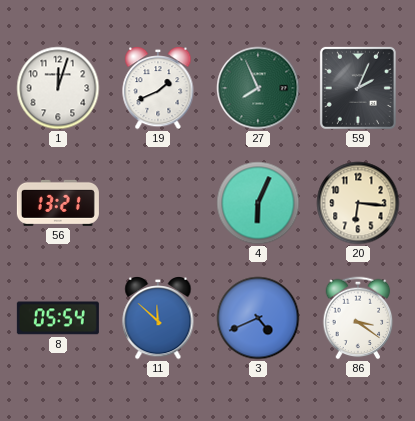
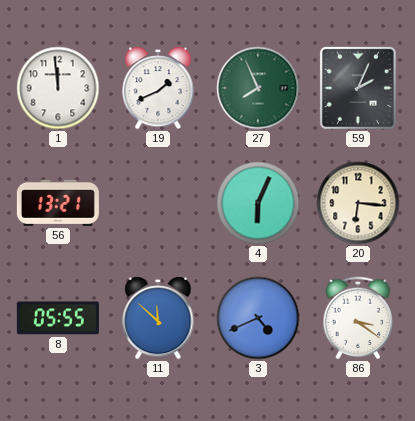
1: 12:03 -> 11:59 (58, 88)
8: 05:54 -> 05:55 (58, 318)
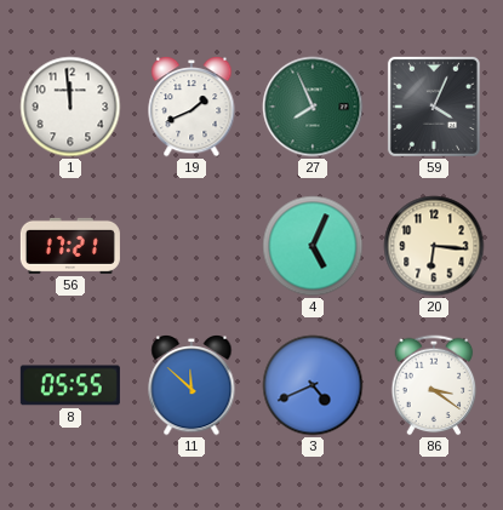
59: 2:04 -> 4:04 (434, 107)
56: 13:21 -> 17:21 (70, 246)
4: 6:04 -> 5:04 (313, 246)
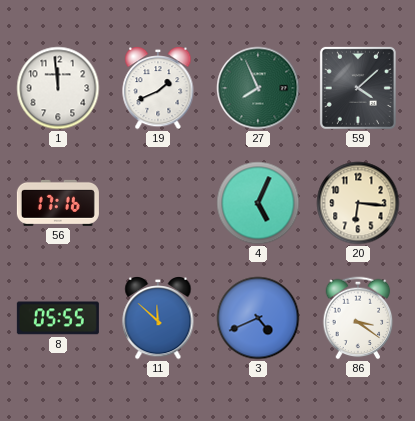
59: 4:04 -> 4:08 (358, 88)
56: 17:21 -> 17:16 (58, 203)
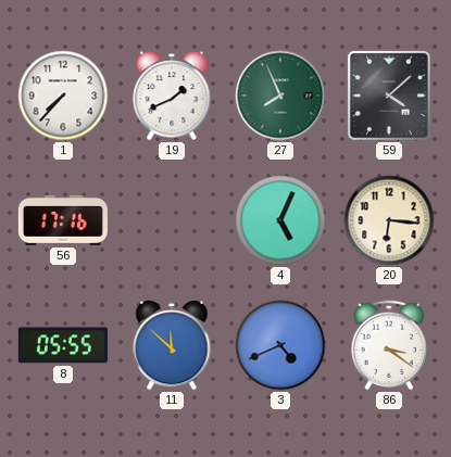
1: 11:59 -> 7:37 (63, 96)
